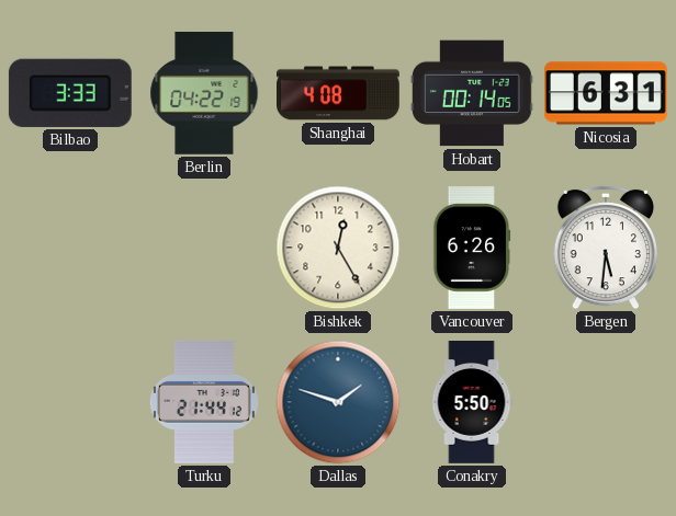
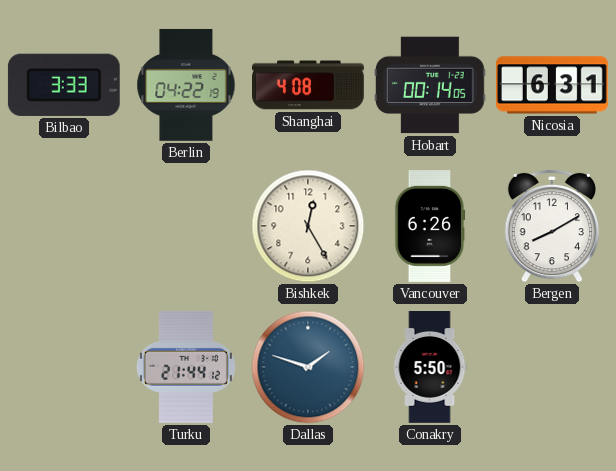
Bergen: 5:31 -> 8:10 (551, 226)
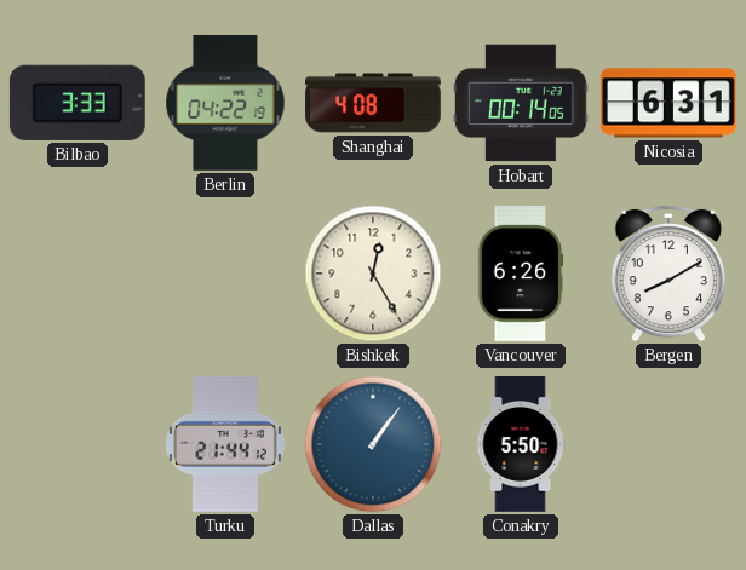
Dallas: 1:48 -> 1:06 (373, 444)
